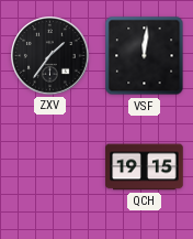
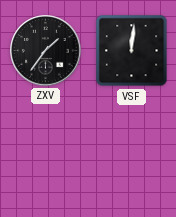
QCH: 19:15 -> none (145, 167)
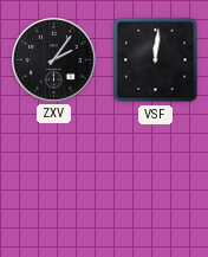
ZXV: 1:36 -> 2:06 (54, 60)
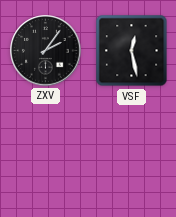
VSF: 12:01 -> 12:28 (132, 51)
